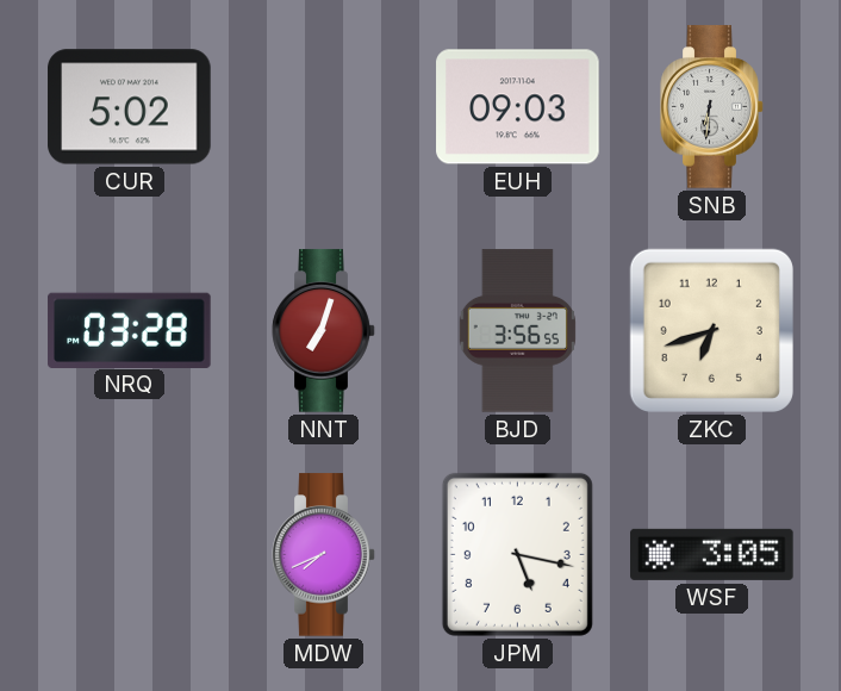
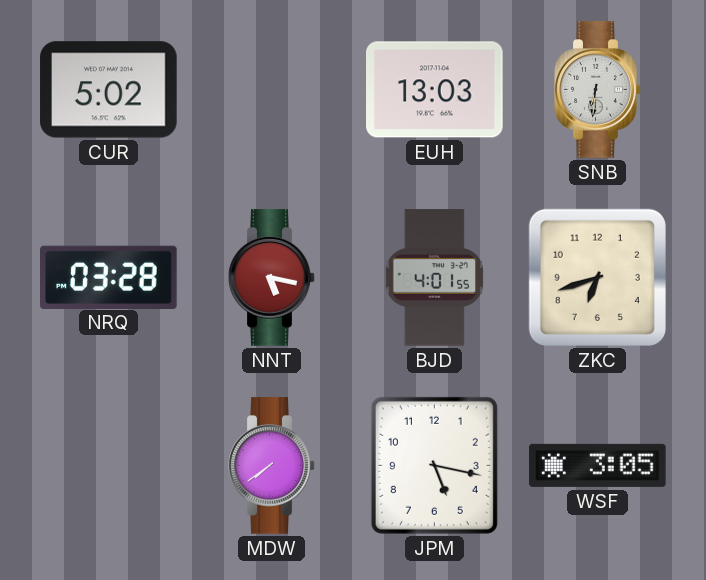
EUH: 09:03 -> 13:03 (435, 90)
NNT: 7:03 -> 5:17 (272, 278)
BJD: 3:56 -> 4:01 (434, 278)
MDW: 7:41 -> 7:39 (272, 466)
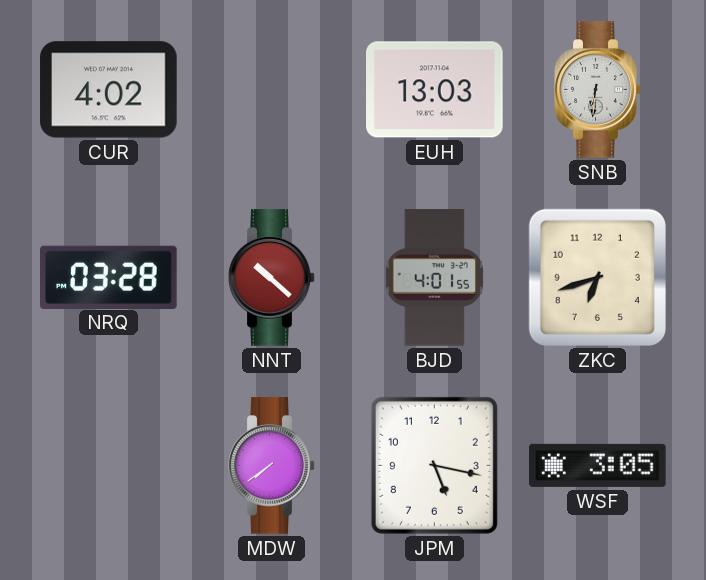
CUR: 5:02 -> 4:02 (109, 90)
NNT: 5:17 -> 10:22 (272, 278)
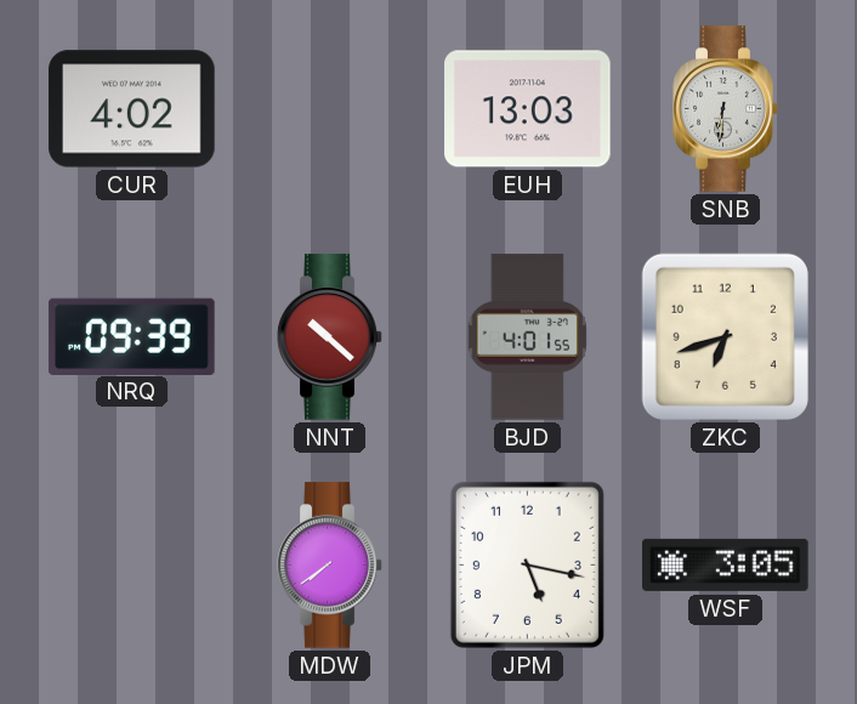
NRQ: 03:28 -> 09:39 (132, 336)
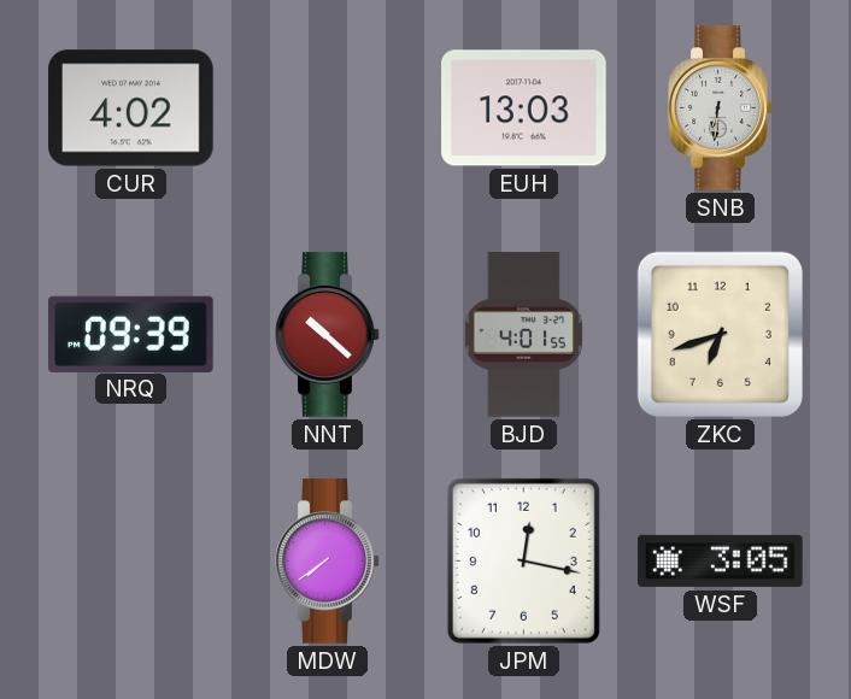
JPM: 5:17 -> 12:17 (523, 560)
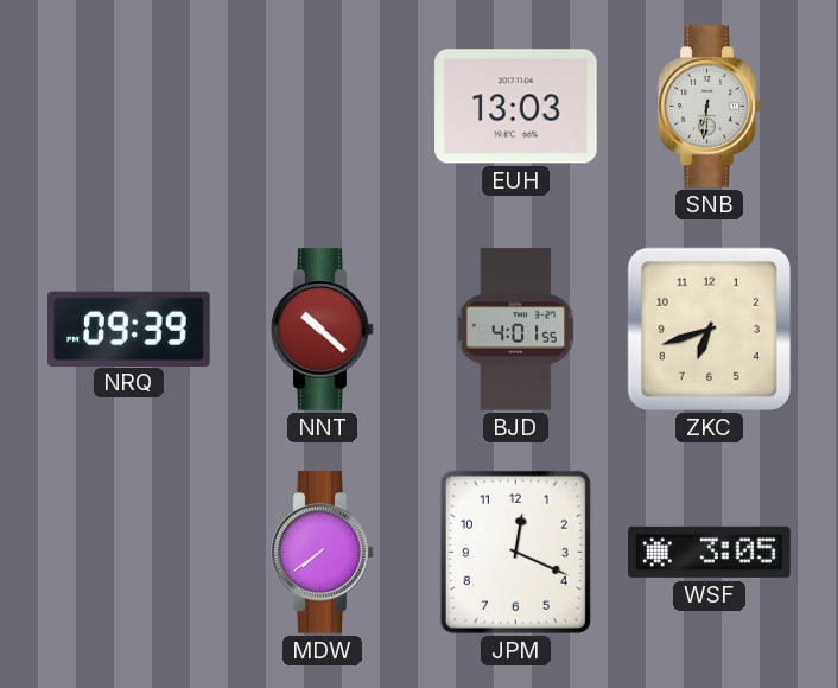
CUR: 4:02 -> none (131, 108)
JPM: 12:17 -> 12:19 (515, 552)
